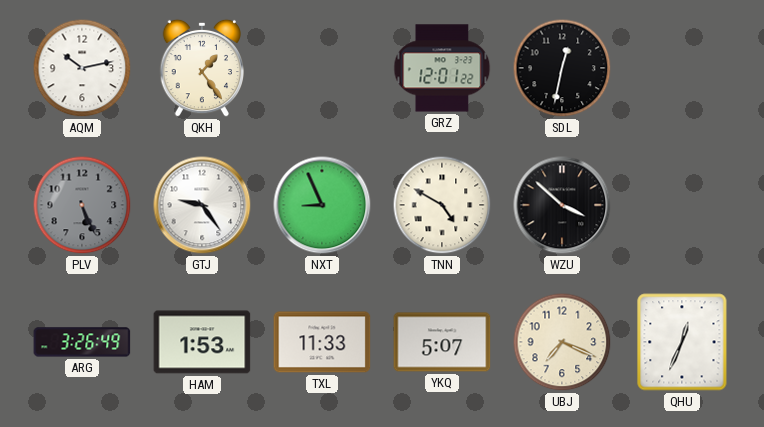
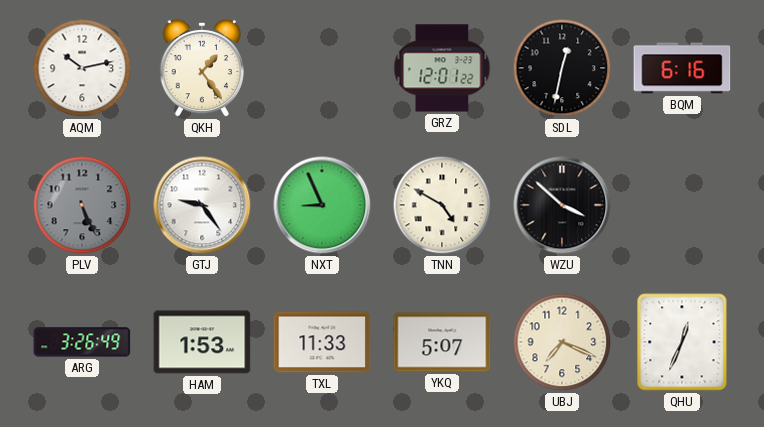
BQM: none -> 6:16 (682, 68)
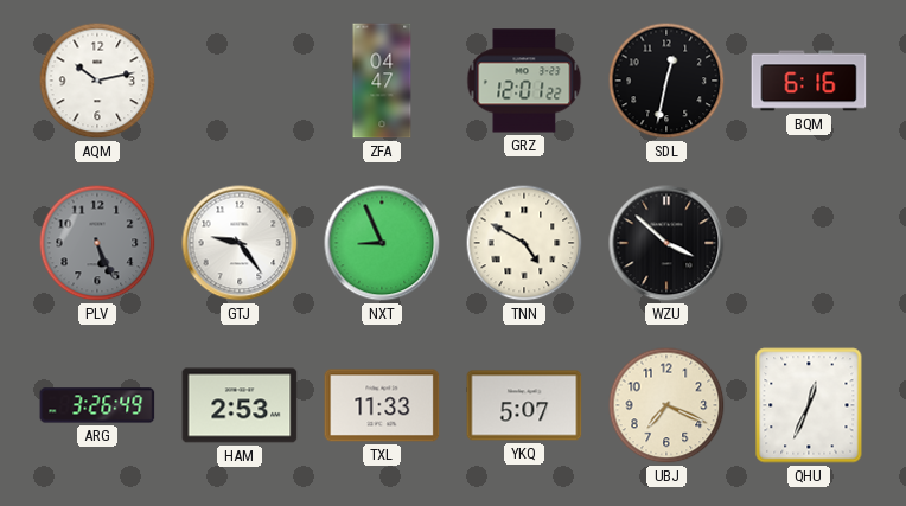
QKH: 1:24 -> none (202, 68)
ZFA: none -> 04:47 (382, 81)
HAM: 1:53 -> 2:53 (240, 405)
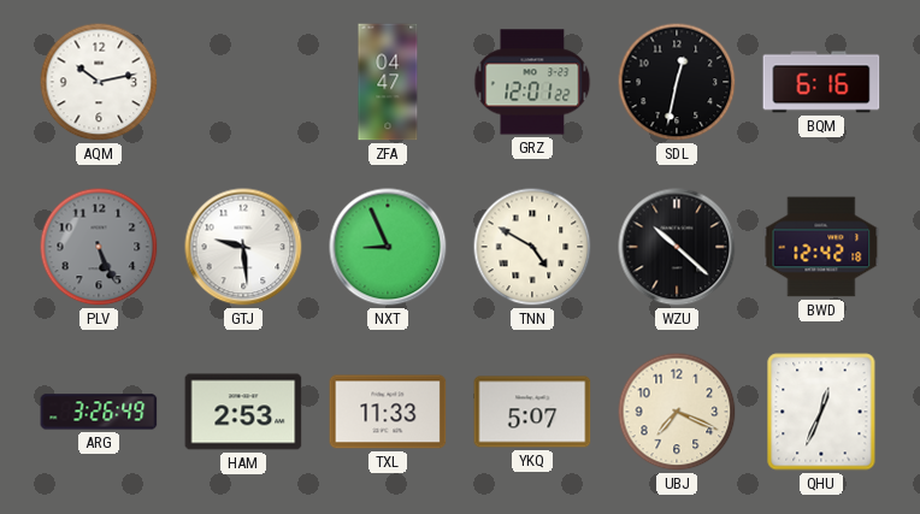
GTJ: 9:24 -> 9:29 (243, 247)
WZU: 3:52 -> 10:22 (677, 247)
BWD: none -> 12:42 (821, 247)
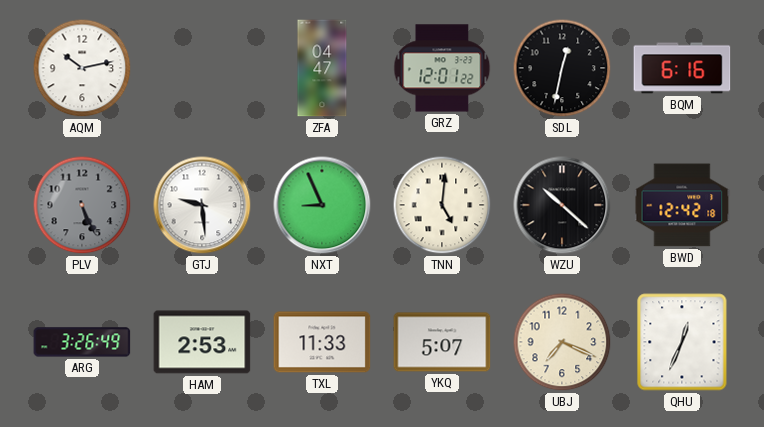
TNN: 4:50 -> 5:01 (442, 205)
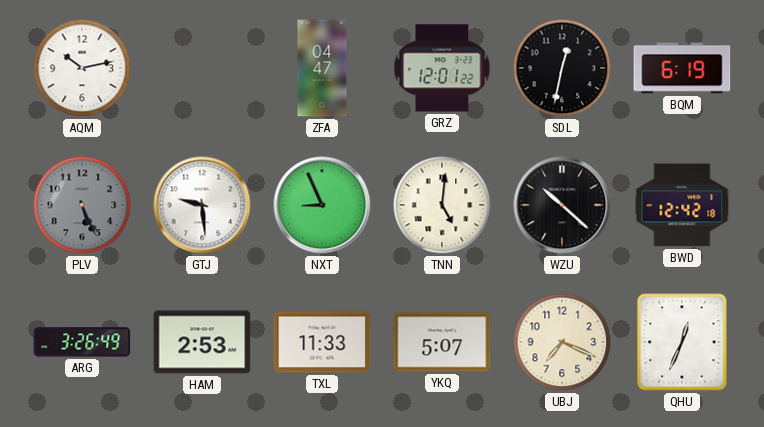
BQM: 6:16 -> 6:19 (682, 68)
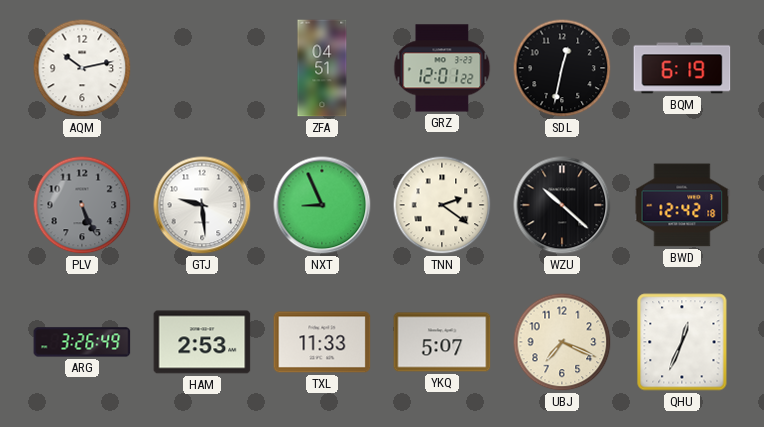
ZFA: 04:47 -> 04:51 (322, 68)
TNN: 5:01 -> 2:21 (442, 205)
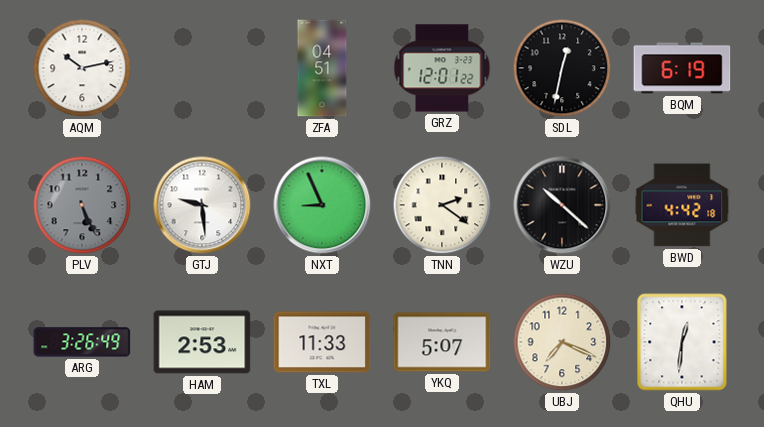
BWD: 12:42 -> 4:42 (682, 205)
QHU: 12:34 -> 12:31 (682, 342)
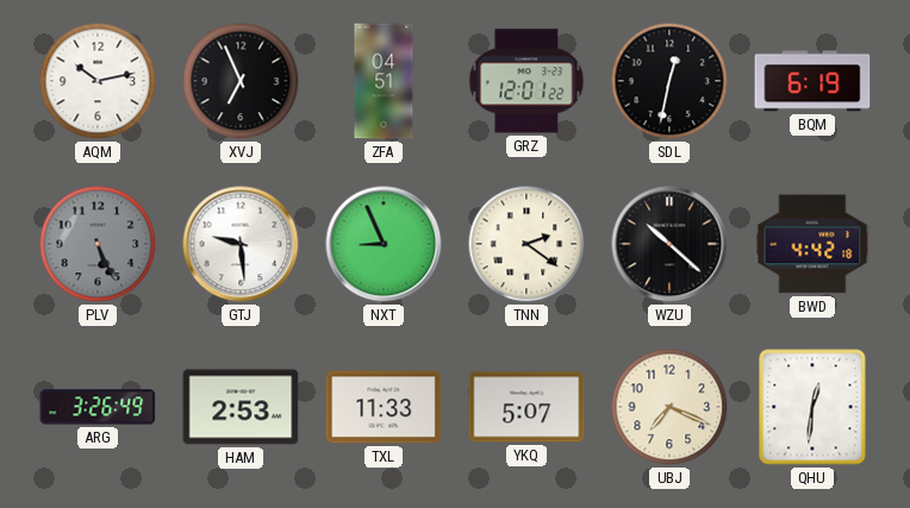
XVJ: none -> 6:56 (241, 81)
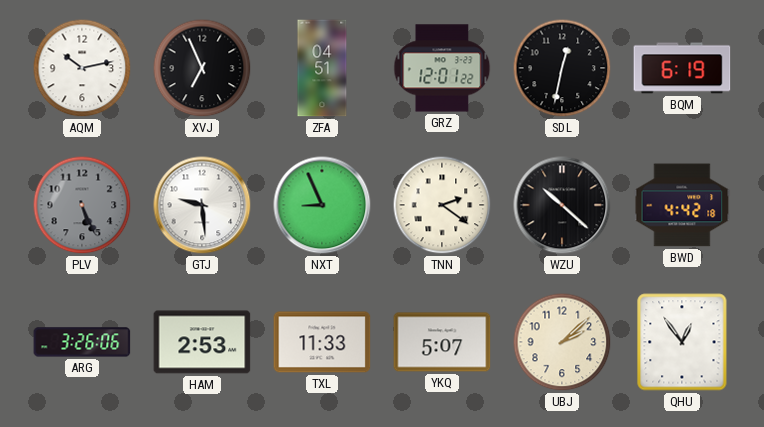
ARG: 3:26:49 -> 3:26:06 (82, 342)
UBJ: 7:19 -> 2:08 (562, 342)
QHU: 12:31 -> 12:54 (682, 342)
